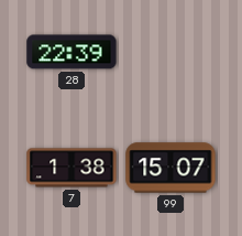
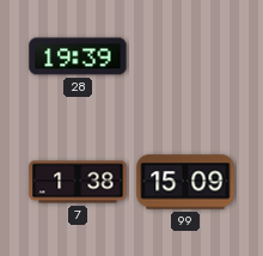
28: 22:39 -> 19:39 (78, 56)
99: 15:07 -> 15:09 (185, 182)
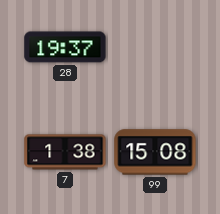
28: 19:39 -> 19:37 (65, 47)
99: 15:09 -> 15:08 (155, 152)
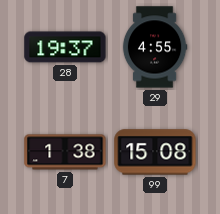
29: none -> 4:55 (155, 47)
